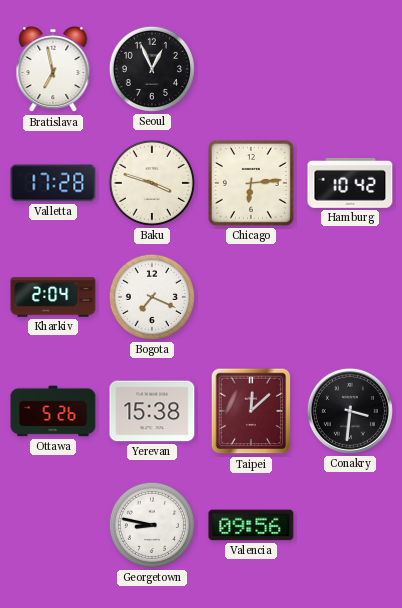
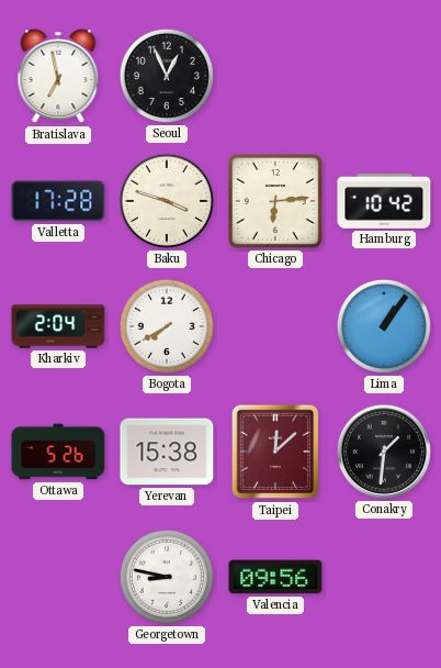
Bogota: 7:19 -> 7:40 (167, 326)
Lima: none -> 1:06 (384, 326)
Conakry: 3:31 -> 1:31 (384, 452)
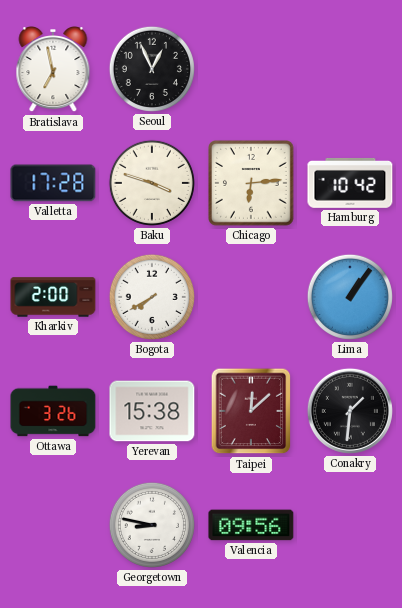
Kharkiv: 2:04 -> 2:00 (53, 297)
Ottawa: 5:26 -> 3:26 (53, 411)
